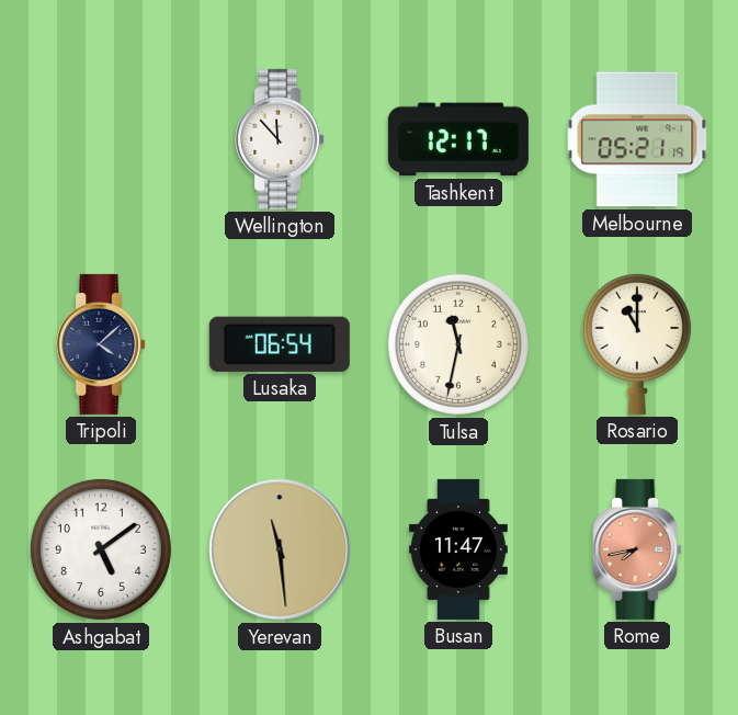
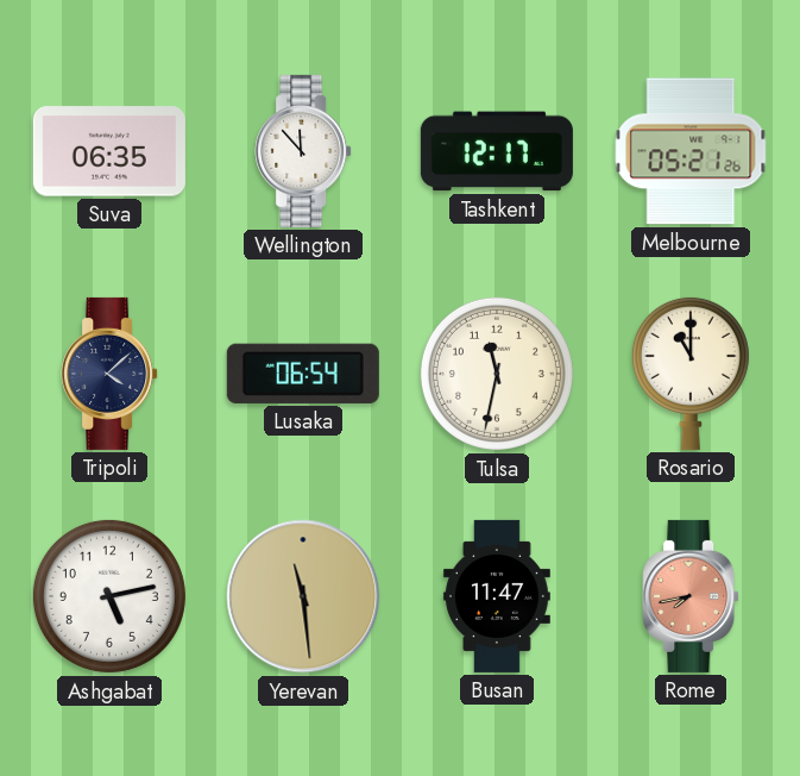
Suva: none -> 06:35 (109, 151)
Melbourne: 05:21:19 -> 05:21:26 (691, 151)
Ashgabat: 5:09 -> 5:13 (109, 596)
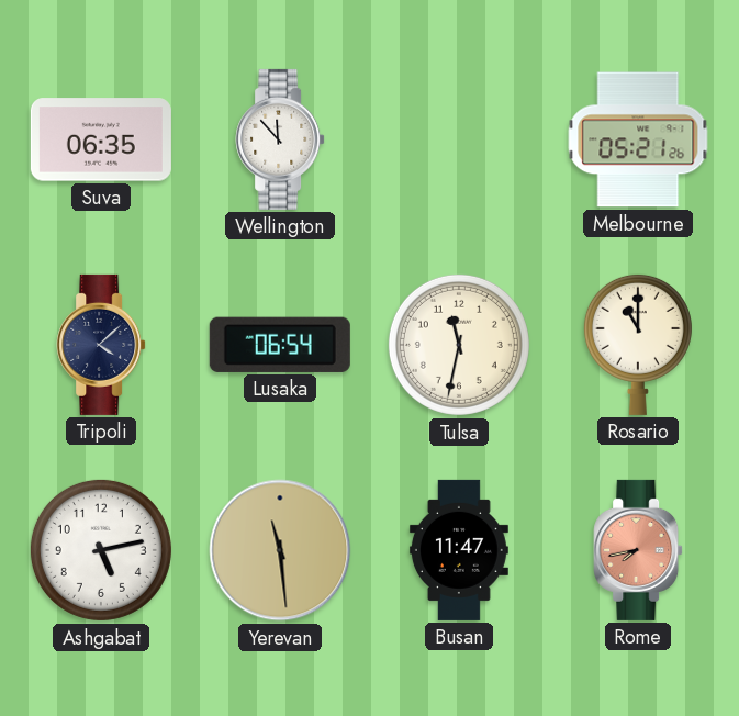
Tashkent: 12:17 -> none (497, 151)
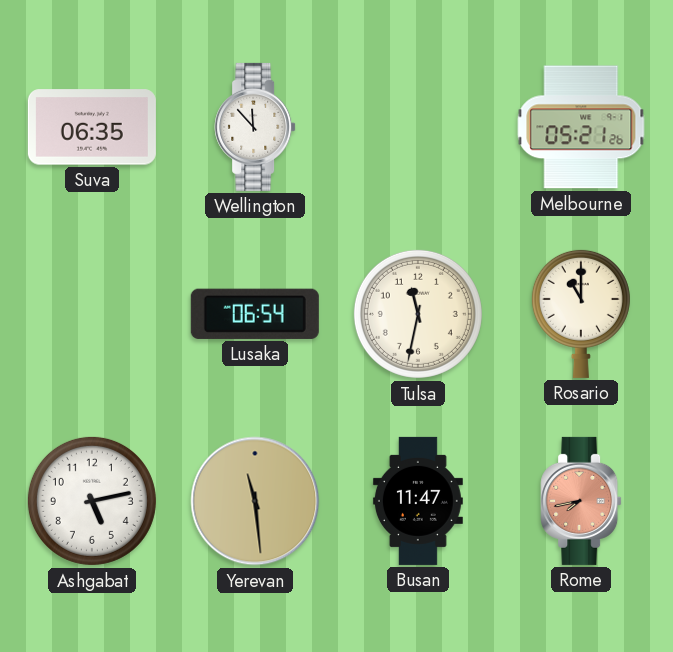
Tripoli: 4:08 -> none (101, 345)
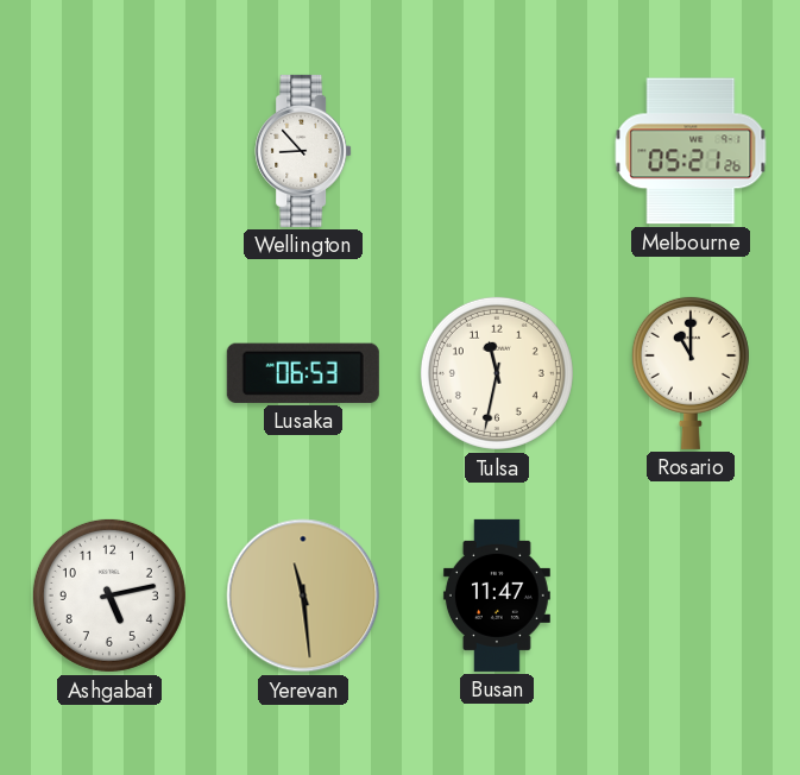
Suva: 06:35 -> none (92, 127)
Wellington: 11:53 -> 8:53 (303, 151)
Lusaka: 06:54 -> 06:53 (303, 373)
Rome: 7:43 -> none (581, 501)
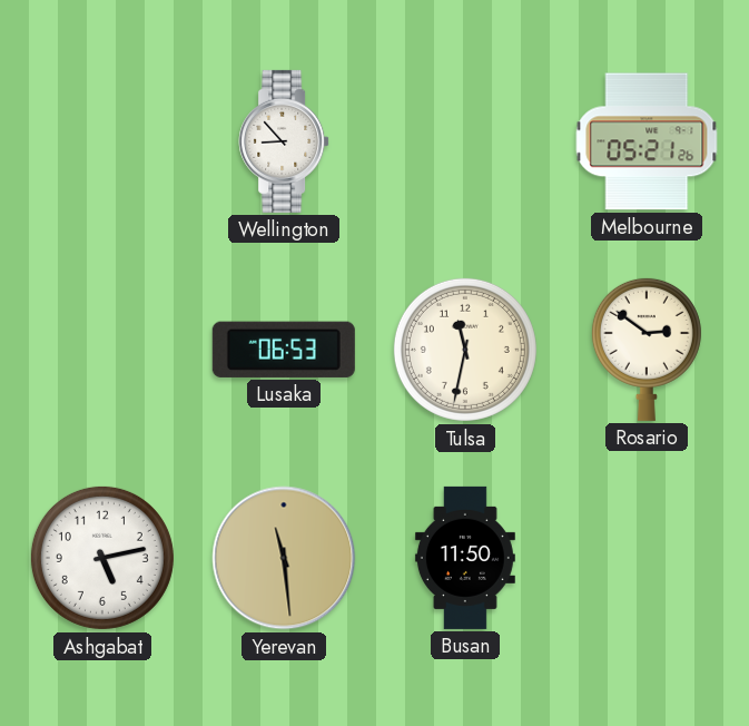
Rosario: 11:00 -> 2:51 (647, 349)
Busan: 11:47 -> 11:50 (465, 558)
